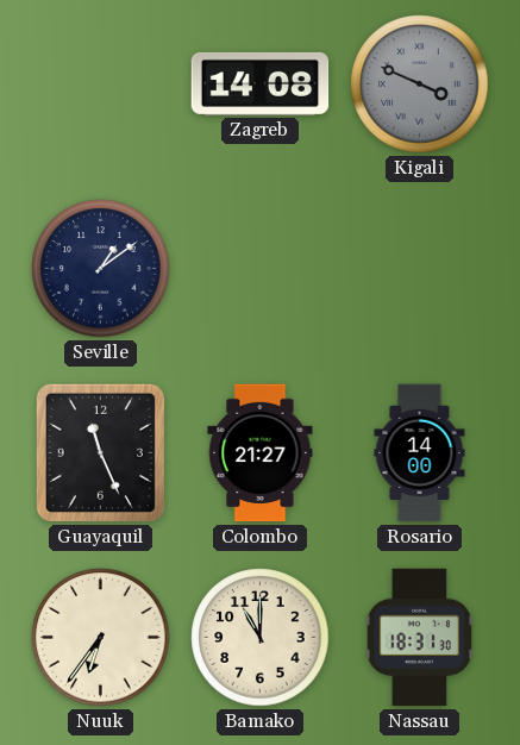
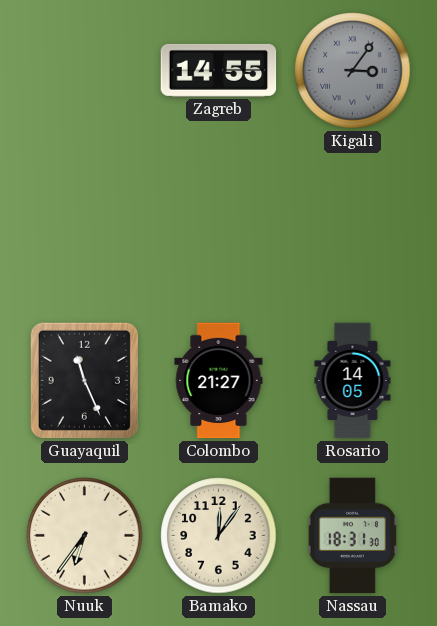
Zagreb: 14:08 -> 14:55 (219, 70)
Kigali: 3:49 -> 3:06 (353, 71)
Seville: 1:09 -> none (101, 269)
Rosario: 14:00 -> 14:05 (353, 381)
Bamako: 11:00 -> 12:06 (219, 536)
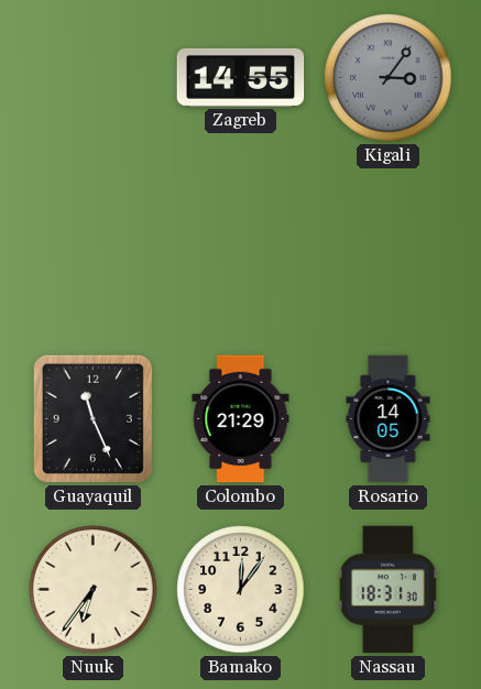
Colombo: 21:27 -> 21:29 (241, 419)
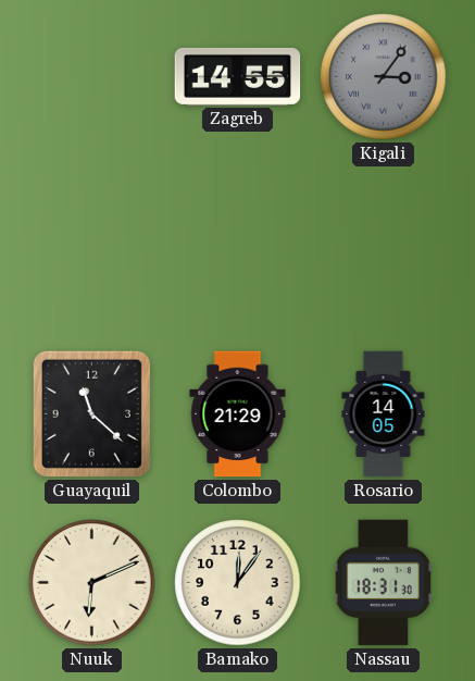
Guayaquil: 11:26 -> 11:22 (91, 413)
Nuuk: 6:36 -> 6:11 (92, 583)
